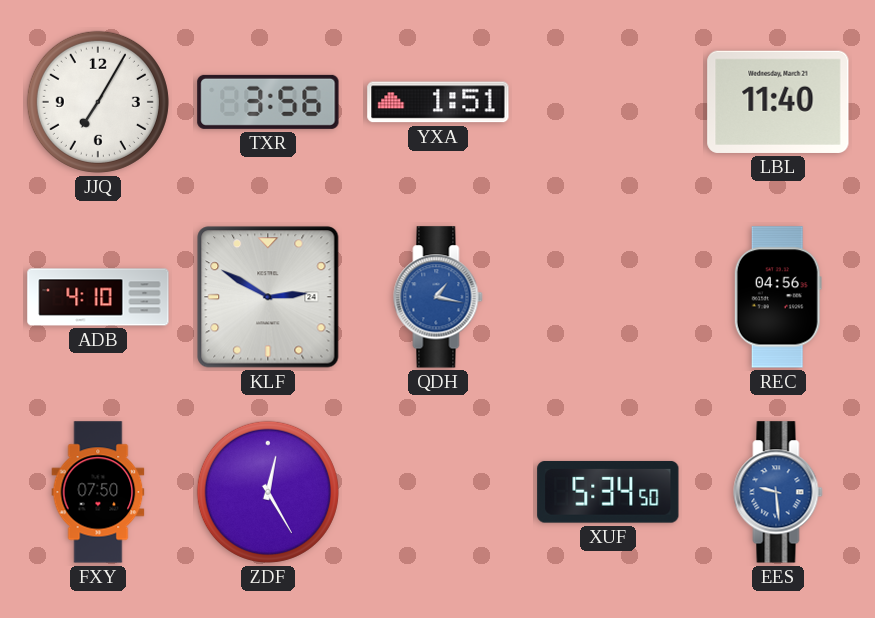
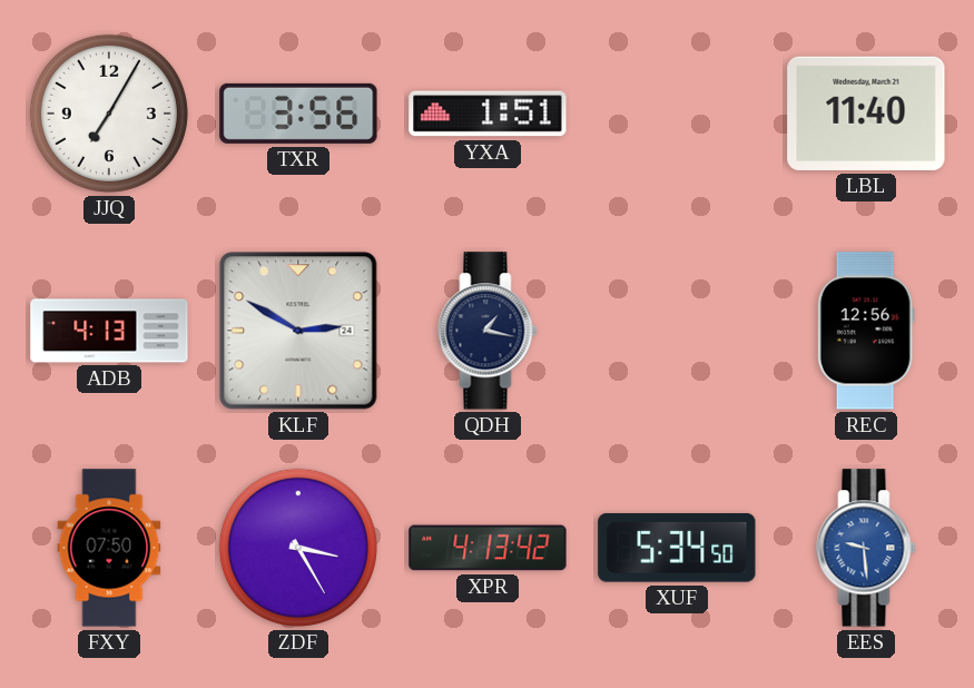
ADB: 4:10 -> 4:13 (109, 331)
QDH dial: blue -> navy (488, 331)
REC: 04:56 -> 12:56 (866, 331)
ZDF: 12:25 -> 3:25 (298, 548)
XPR: none -> 4:13 (488, 548)
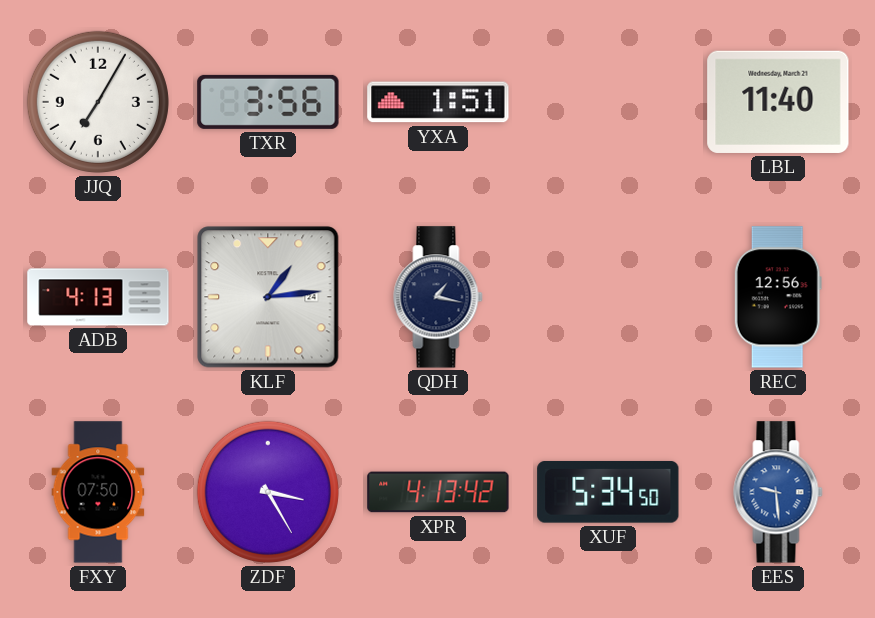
KLF: 2:50 -> 1:14 (268, 297)
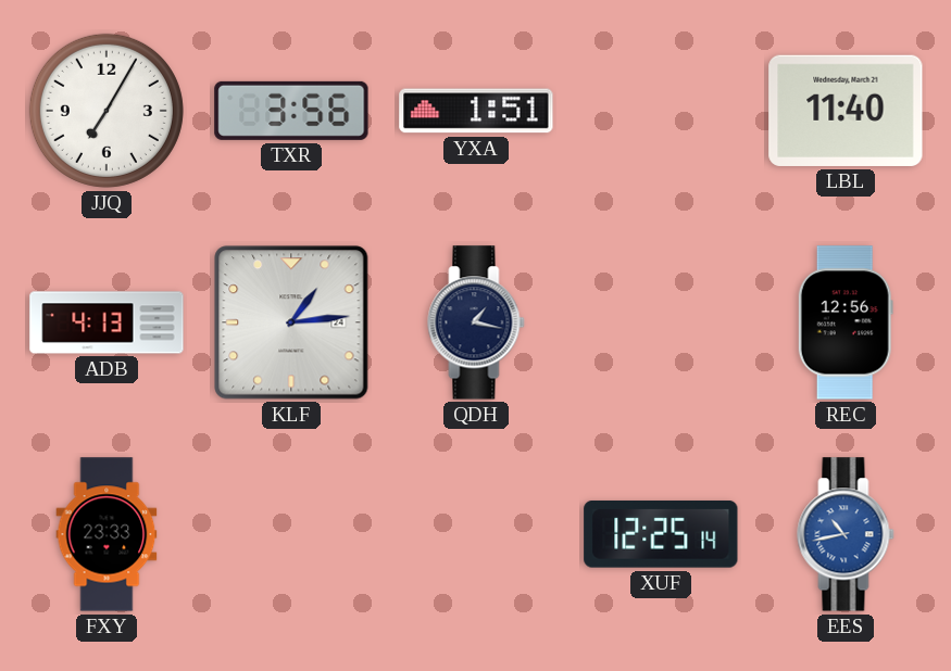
FXY: 07:50 -> 23:33 (107, 534)
ZDF: 3:25 -> none (268, 492)
XPR: 4:13 -> none (438, 492)
XUF: 5:34 -> 12:25 (661, 534)
EES: 9:29 -> 10:43 (846, 534)
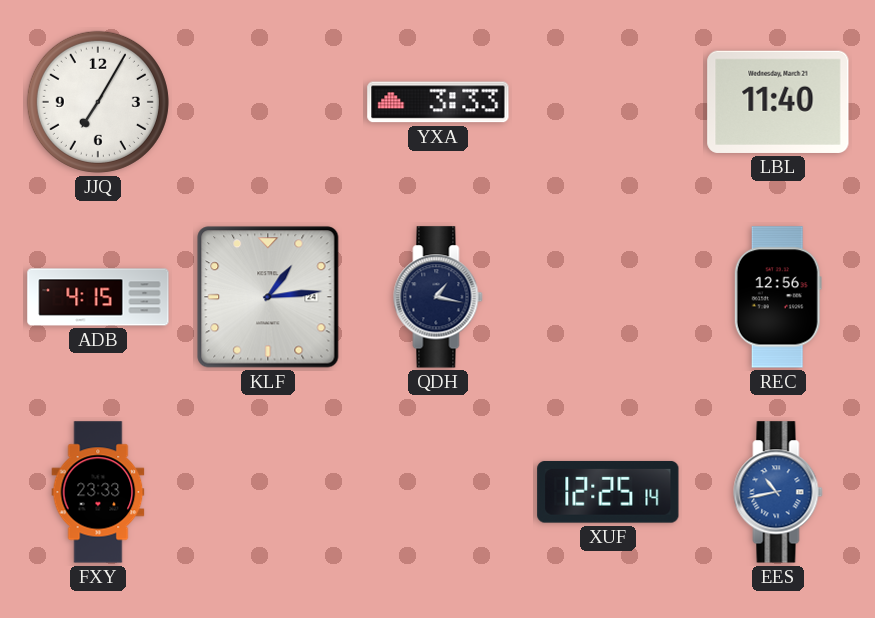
TXR: 3:56 -> none (291, 111)
YXA: 1:51 -> 3:33 (438, 102)
ADB: 4:13 -> 4:15 (98, 297)
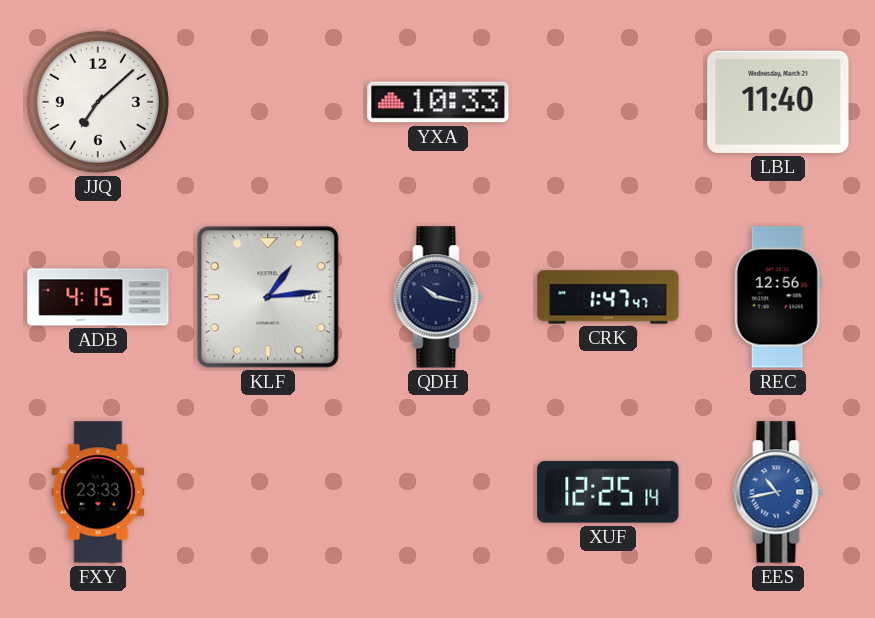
JJQ: 7:05 -> 7:08 (98, 102)
YXA: 3:33 -> 10:33 (438, 102)
QDH: 1:17 -> 10:17 (438, 297)
CRK: none -> 1:47 (608, 297)
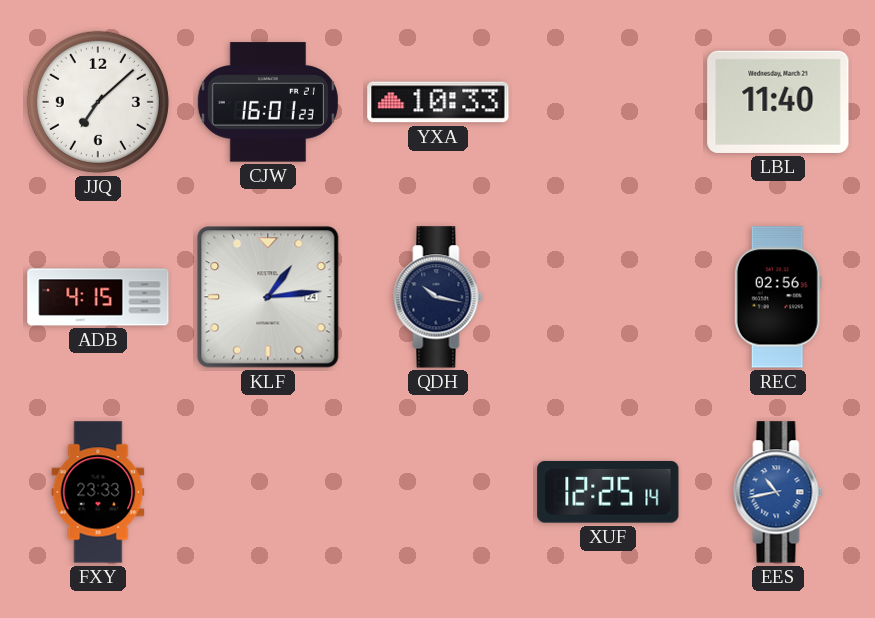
CJW: none -> 16:01 (268, 102)
CRK: 1:47 -> none (608, 297)
REC: 12:56 -> 02:56 (778, 297)
